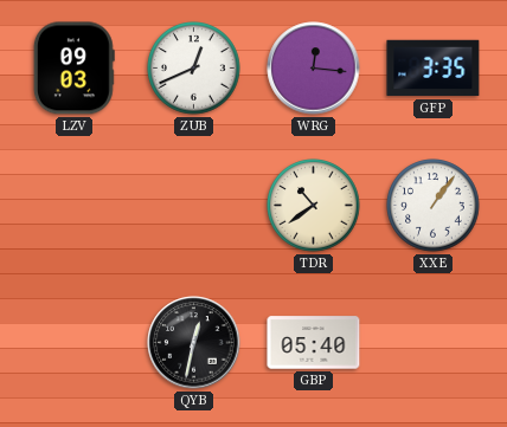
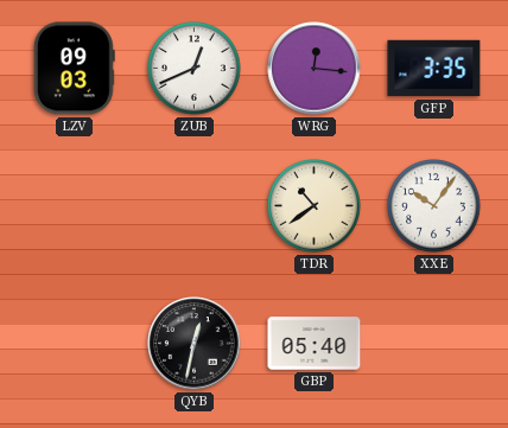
XXE: 1:06 -> 10:06 (434, 206)
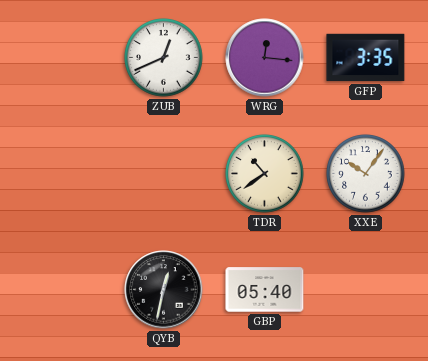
LZV: 09:03 -> none (74, 69)
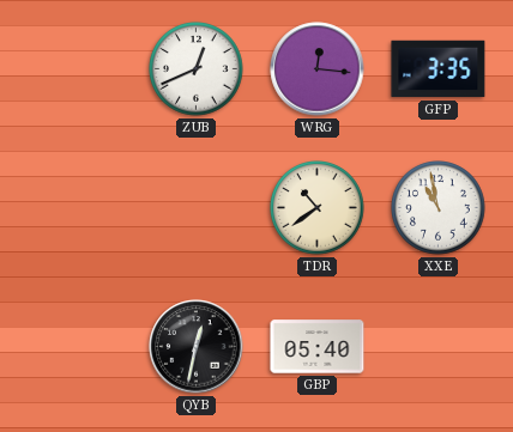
XXE: 10:06 -> 10:58 (439, 208)
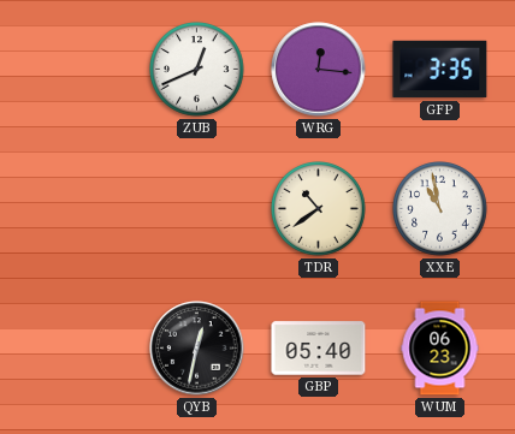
WUM: none -> 06:23 (440, 349)
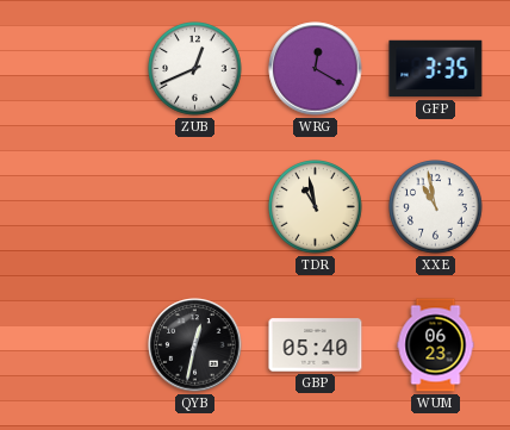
WRG: 12:16 -> 12:20 (316, 69)
TDR: 10:39 -> 10:58 (316, 207)
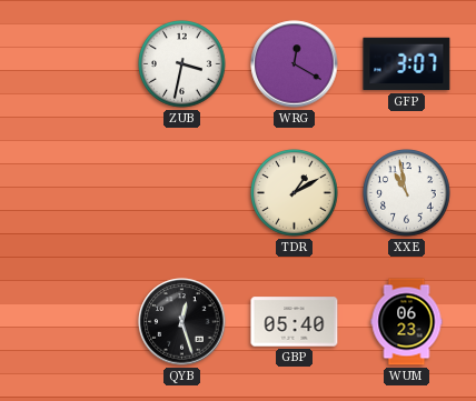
ZUB: 12:41 -> 3:32 (182, 64)
GFP: 3:35 -> 3:07 (407, 64)
TDR: 10:58 -> 1:10 (295, 193)
QYB: 12:32 -> 12:27 (182, 322)
